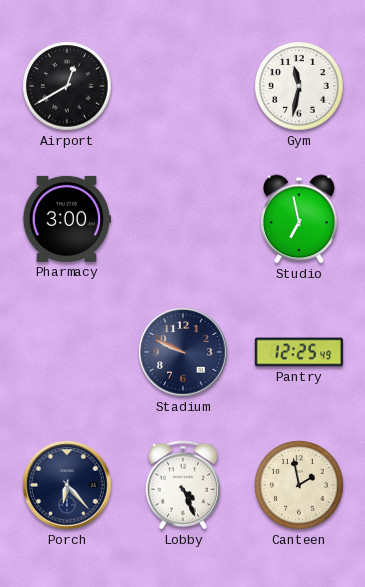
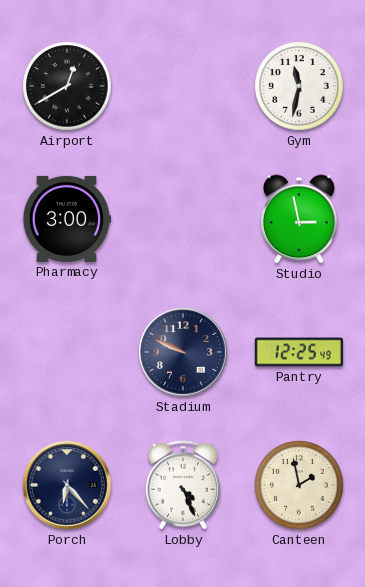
Studio: 6:58 -> 2:58 (299, 219)
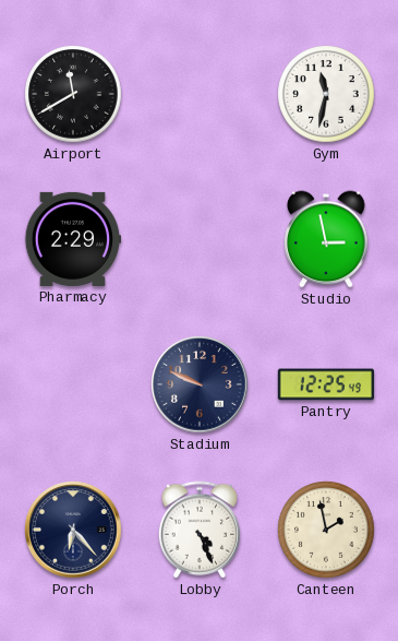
Airport: 12:40 -> 11:40 (73, 94)
Pharmacy: 3:00 -> 2:29 (73, 239)
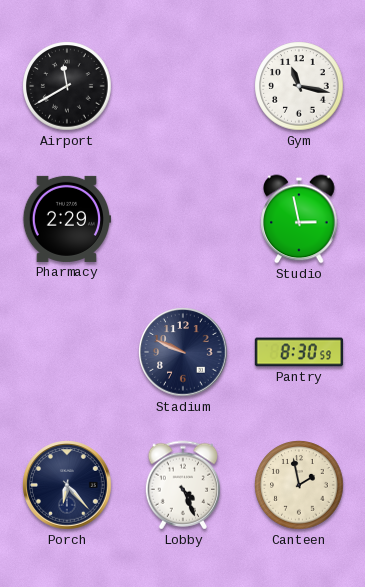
Gym: 11:32 -> 11:17 (299, 86)
Pantry: 12:25 -> 8:30 (299, 352)
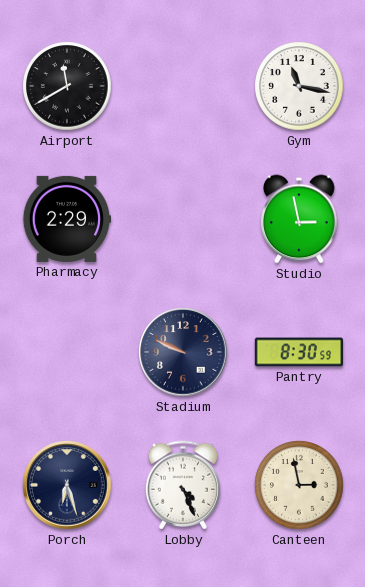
Porch: 6:23 -> 6:27 (67, 485)
Canteen: 1:58 -> 2:58 (299, 485)
